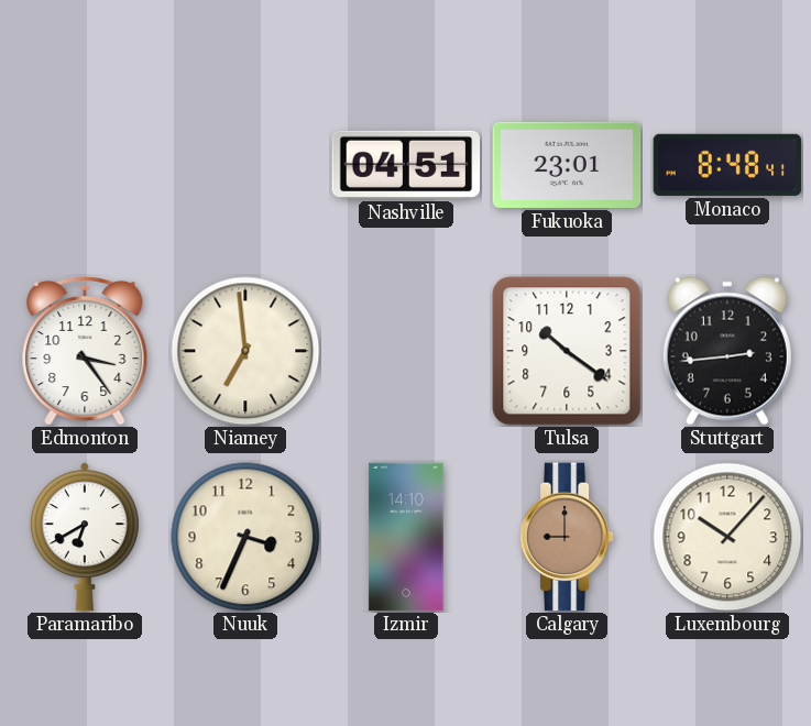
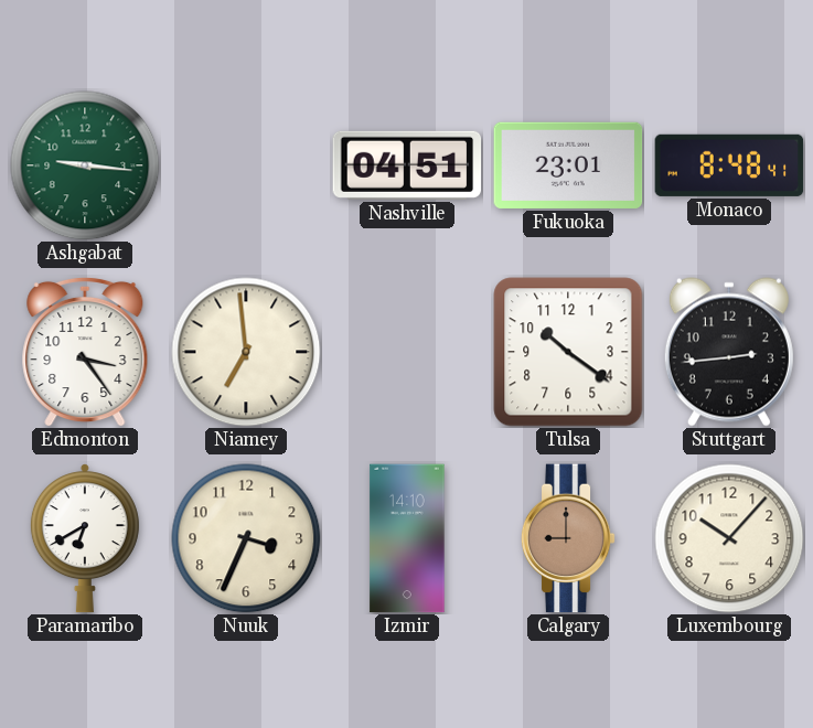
Ashgabat: none -> 9:16 (85, 165)
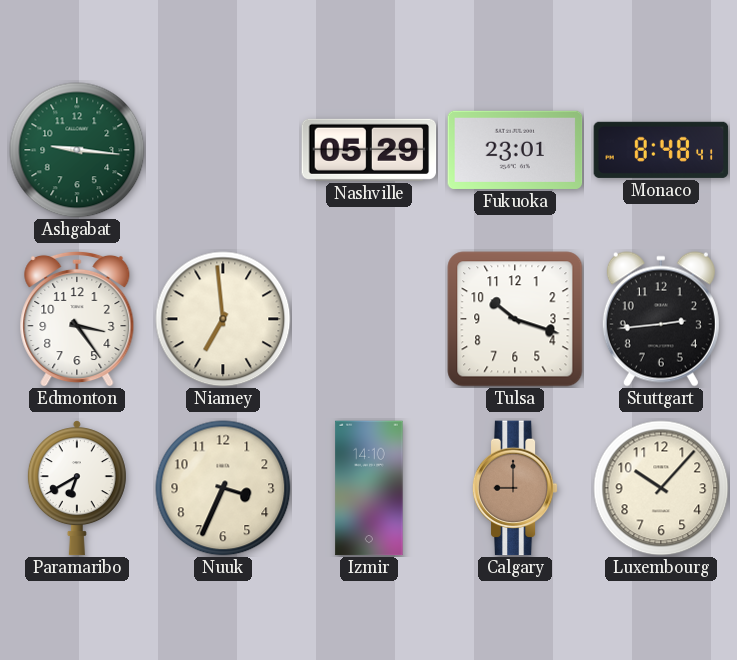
Nashville: 04:51 -> 05:29 (369, 150)
Tulsa: 10:21 -> 10:18 (515, 319)
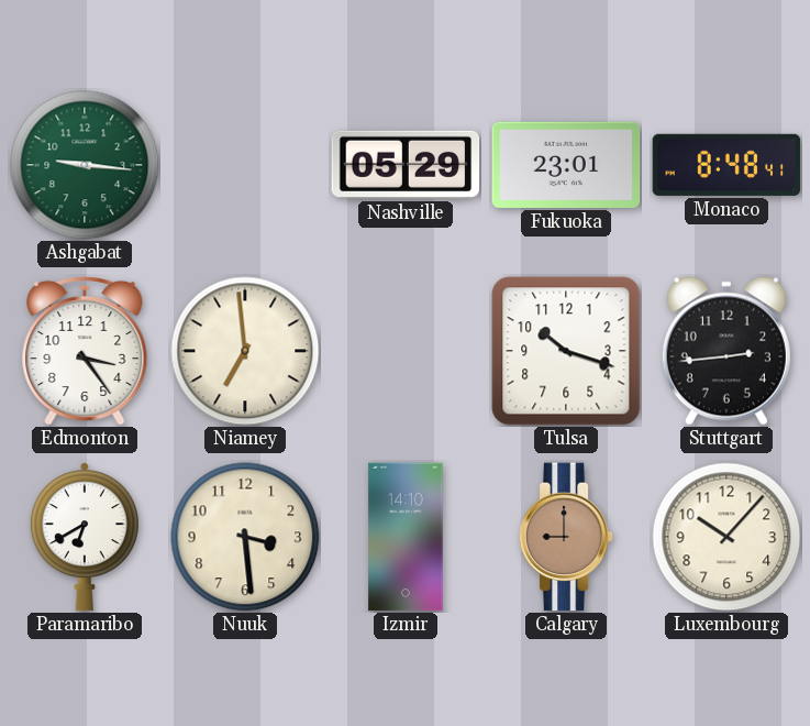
Nuuk: 3:34 -> 3:29 (245, 537)
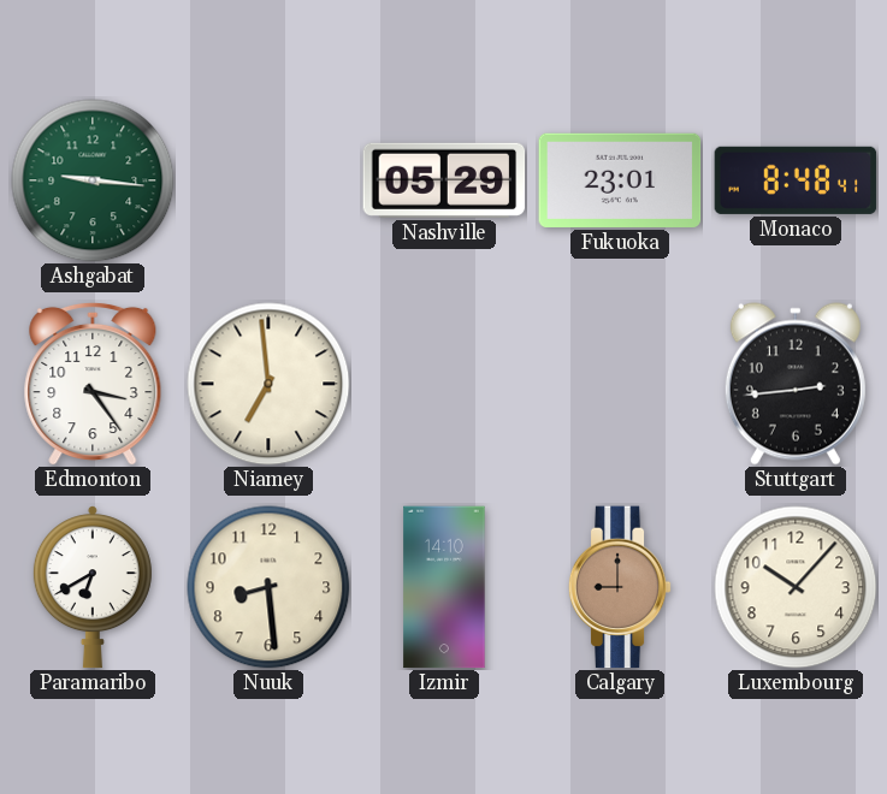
Tulsa: 10:18 -> none (566, 351)
Nuuk: 3:29 -> 8:29 (268, 587)
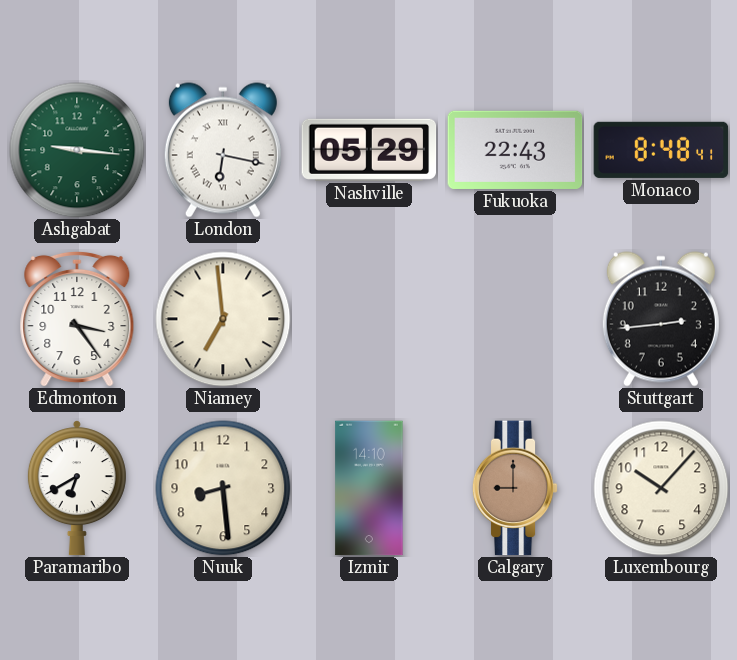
London: none -> 6:17 (223, 150)
Fukuoka: 23:01 -> 22:43 (515, 150)
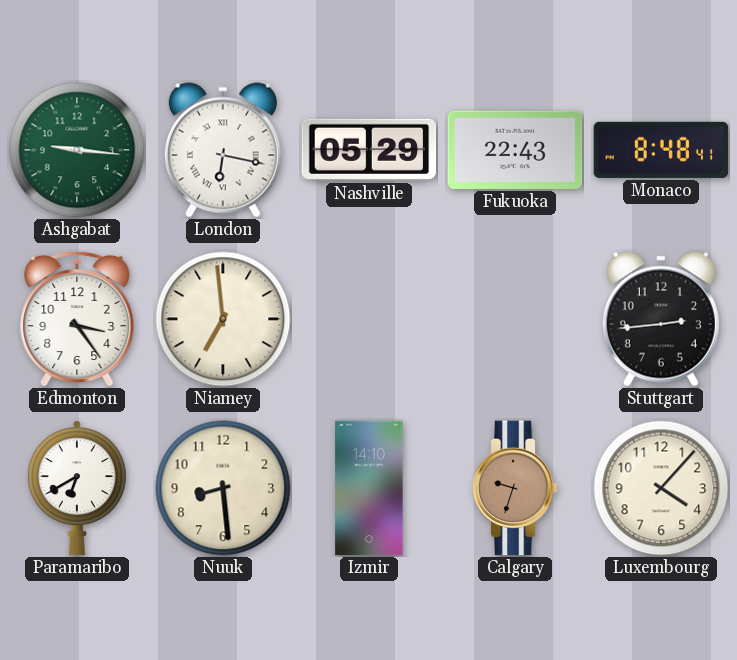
Calgary: 9:00 -> 9:33 (515, 488)
Luxembourg: 10:07 -> 4:07 (661, 488)
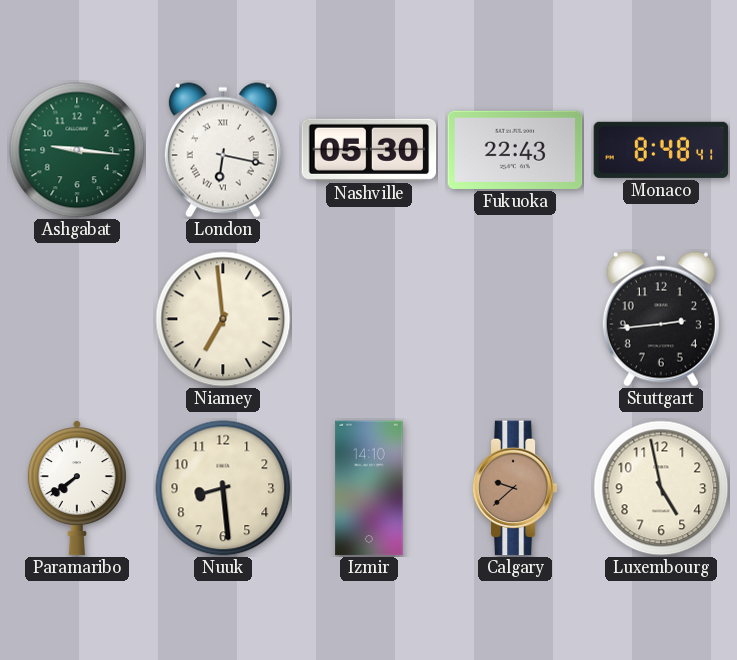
Nashville: 05:29 -> 05:30 (369, 150)
Edmonton: 3:24 -> none (77, 319)
Paramaribo: 6:40 -> 7:39 (77, 488)
Calgary: 9:33 -> 9:38 (515, 488)
Luxembourg: 4:07 -> 4:58 (661, 488)
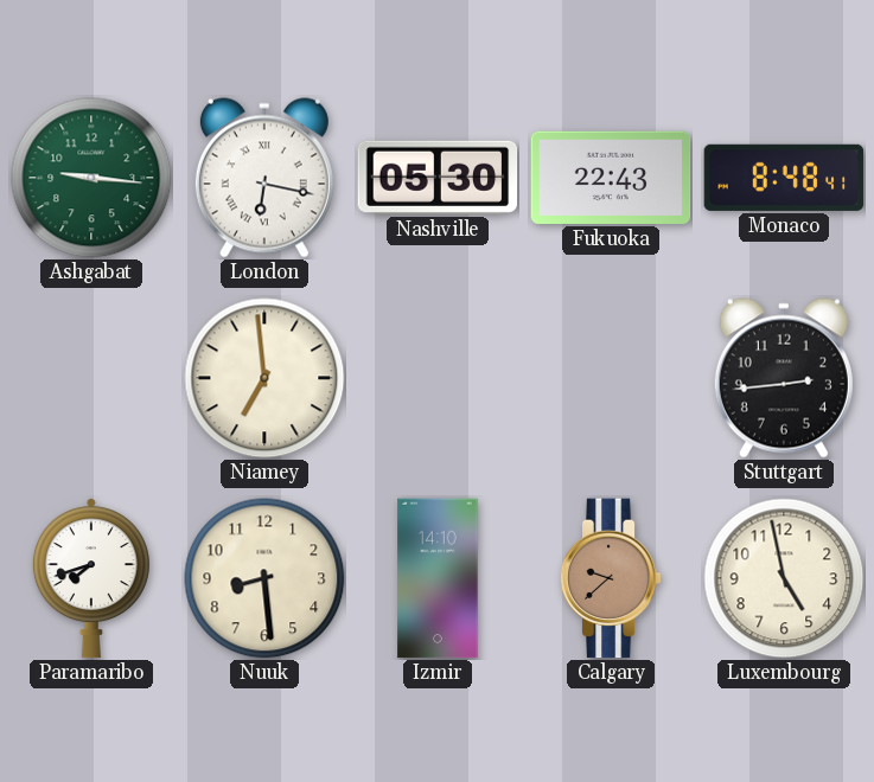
Paramaribo: 7:39 -> 7:42 (91, 578)
